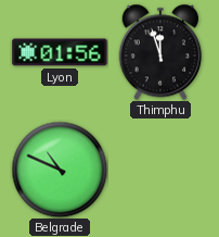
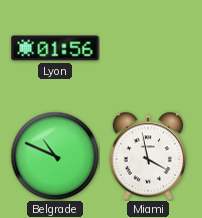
Thimphu: 11:57 -> none (160, 52)
Miami: none -> 3:58 (148, 156)
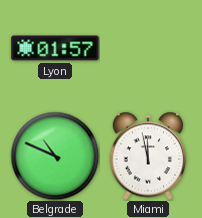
Lyon: 01:56 -> 01:57 (55, 48)
Miami: 3:58 -> 11:58 (148, 156)
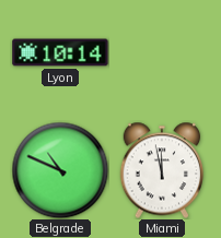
Lyon: 01:57 -> 10:14 (60, 52)
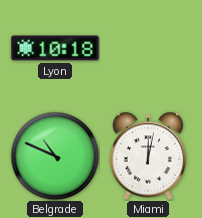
Lyon: 10:14 -> 10:18 (55, 48)
Miami: 11:58 -> 12:02 (148, 156)
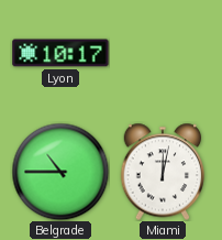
Lyon: 10:18 -> 10:17 (60, 53)
Belgrade: 10:49 -> 10:45 (60, 172)
